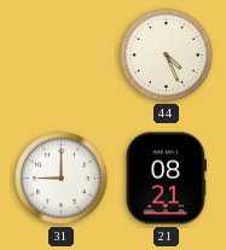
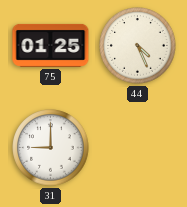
75: none -> 01:25 (51, 45)
21: 08:21 -> none (166, 179)
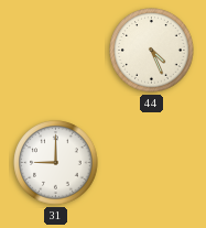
75: 01:25 -> none (51, 45)
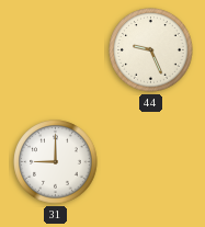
44: 4:26 -> 9:26 (151, 50)
